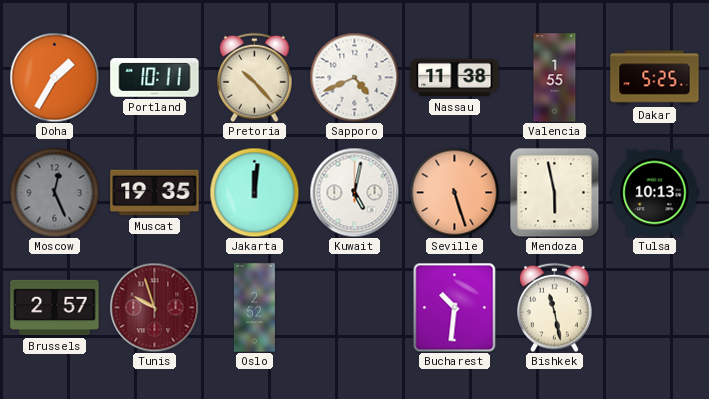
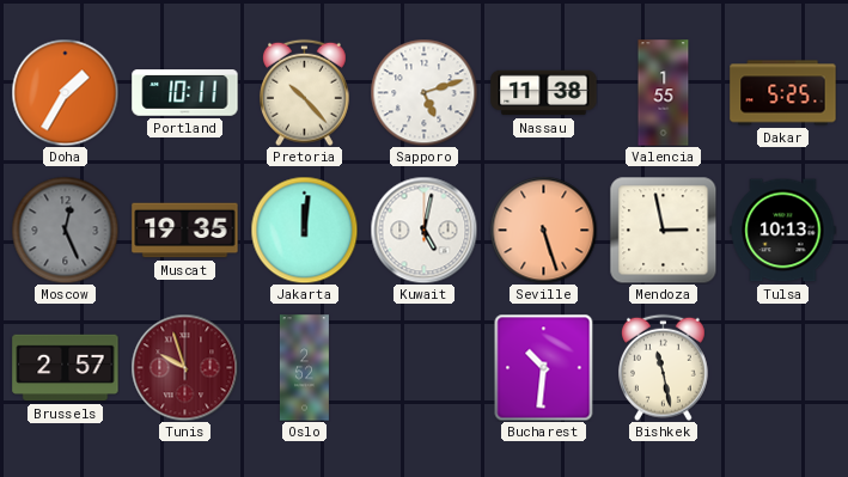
Sapporo: 4:41 -> 5:12 (423, 92)
Mendoza: 5:58 -> 2:58 (663, 230)
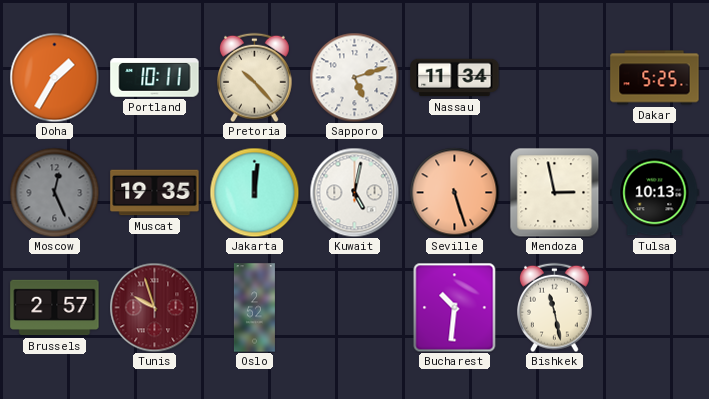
Nassau: 11:38 -> 11:34 (455, 78)
Valencia: 1:55 -> none (664, 93)
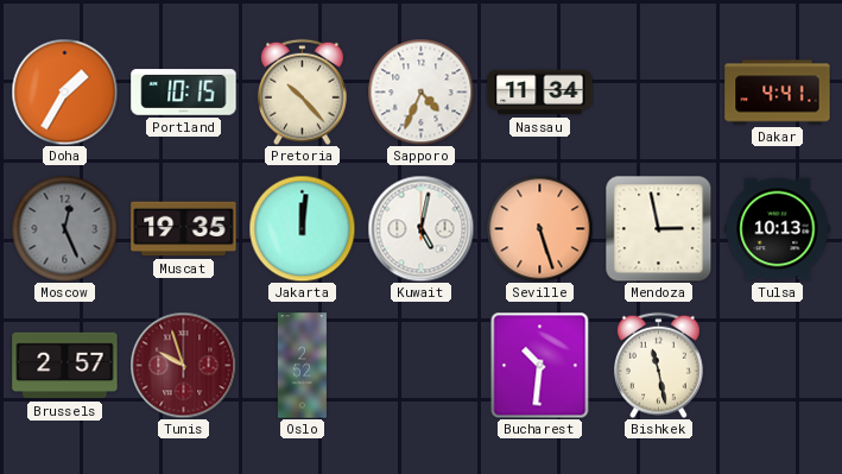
Portland: 10:11 -> 10:15 (184, 93)
Sapporo: 5:12 -> 4:34 (420, 91)
Dakar: 5:25 -> 4:41 (778, 93)
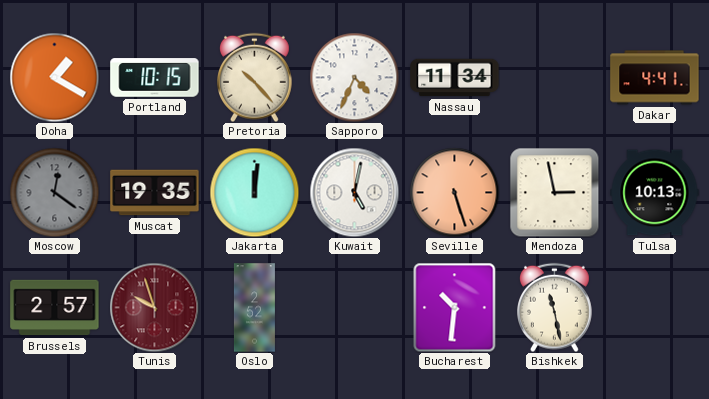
Doha: 1:35 -> 1:20 (54, 77)
Moscow: 12:26 -> 12:21 (54, 192)
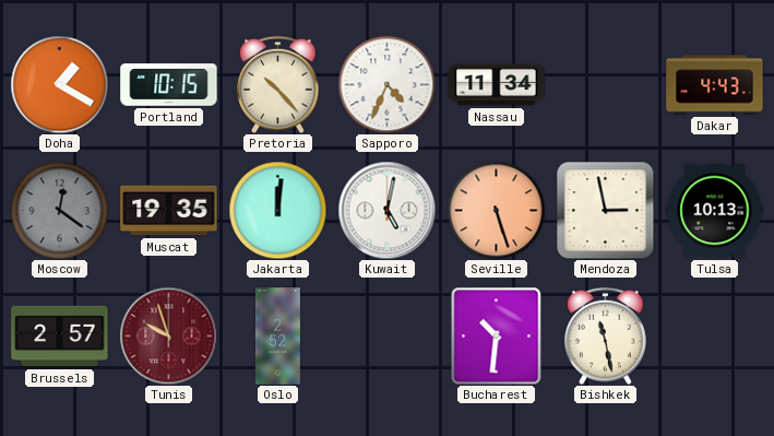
Dakar: 4:41 -> 4:43 (715, 85)
